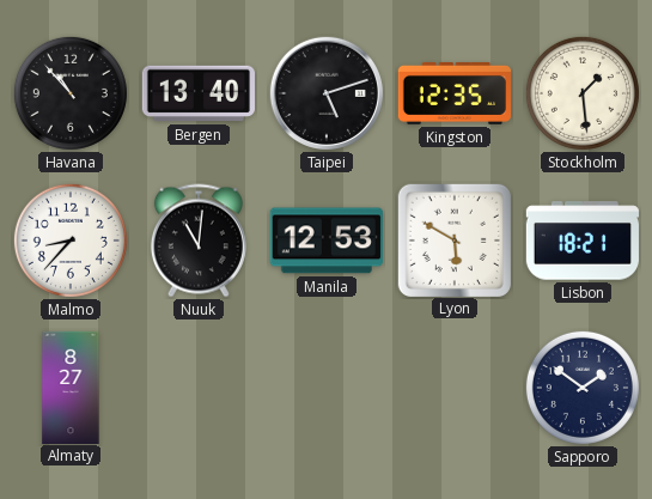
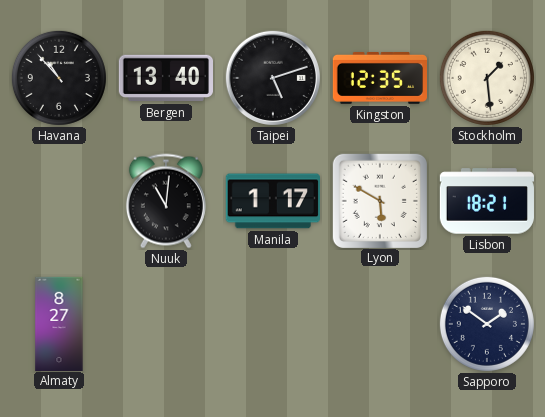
Malmo: 8:37 -> none (71, 241)
Manila: 12:53 -> 1:17 (273, 201)
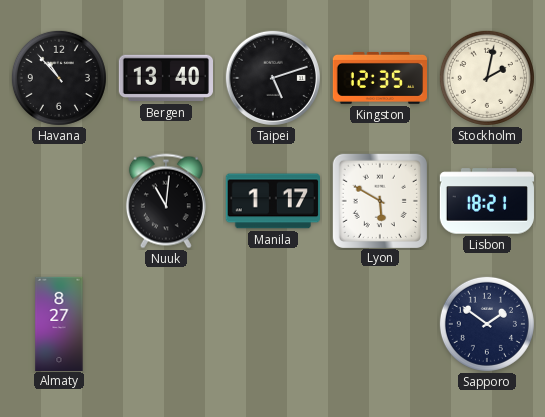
Stockholm: 1:29 -> 2:02 (487, 78)
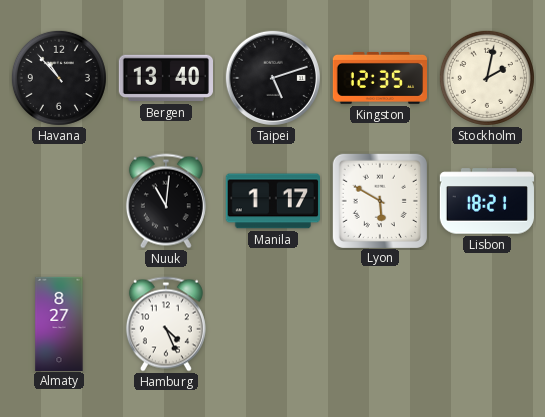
Hamburg: none -> 4:26 (166, 324)
Sapporo: 1:51 -> none (487, 324)
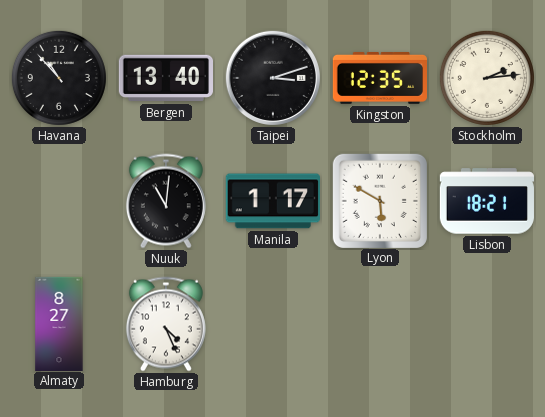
Taipei: 5:12 -> 3:12 (273, 78)
Stockholm: 2:02 -> 2:14 (487, 78)
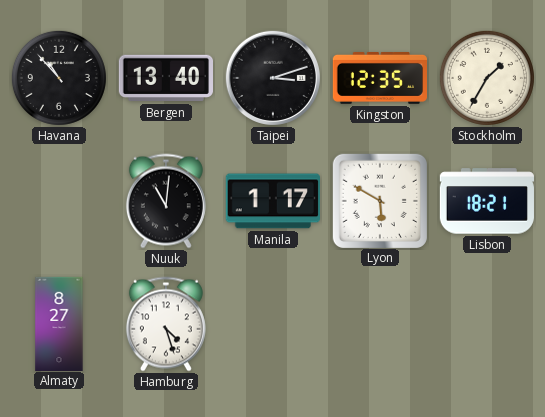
Stockholm: 2:14 -> 1:35 (487, 78)
Hamburg: 4:26 -> 4:27 (166, 324)
